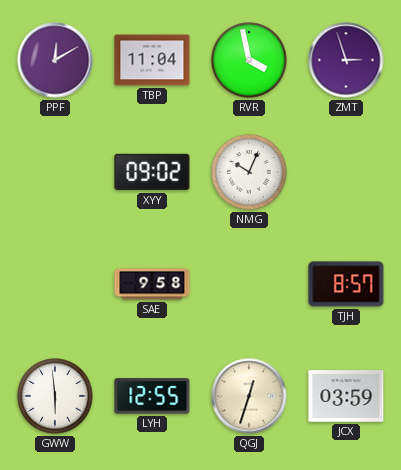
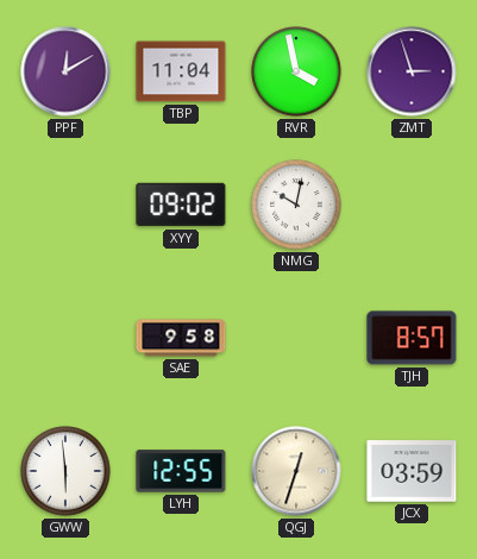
NMG: 10:04 -> 10:02 (296, 205)
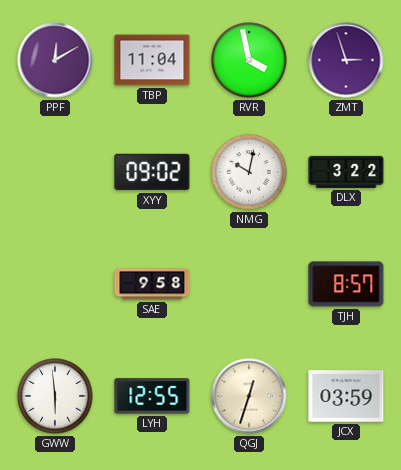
DLX: none -> 3:22 (346, 172)
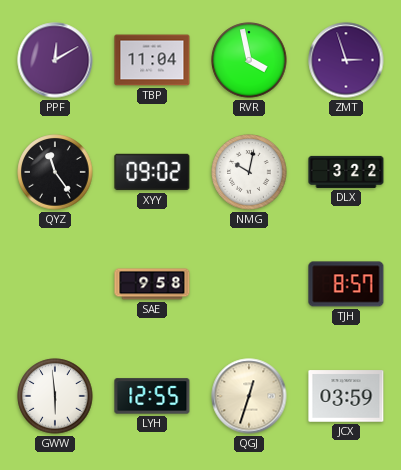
QYZ: none -> 11:24 (55, 172)
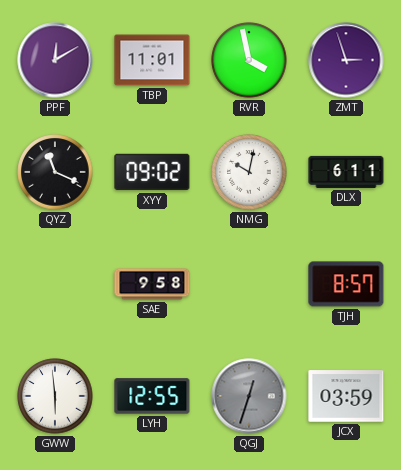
TBP: 11:04 -> 11:01 (152, 60)
QYZ: 11:24 -> 11:19 (55, 172)
DLX: 3:22 -> 6:11 (346, 172)
QGJ dial: cream -> grey (249, 396)
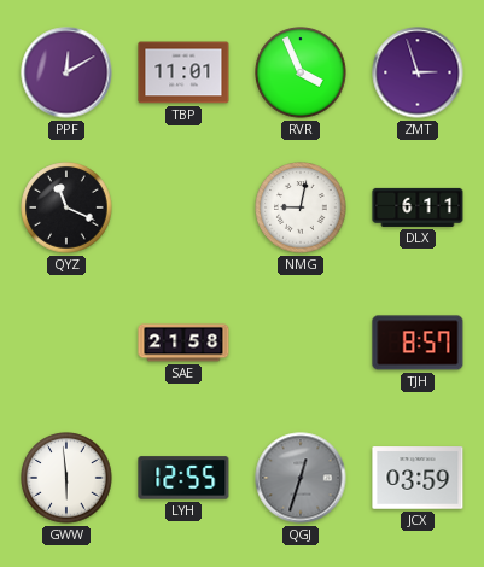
RVR: 3:58 -> 3:56 (301, 72)
XYY: 09:02 -> none (152, 172)
NMG: 10:02 -> 9:02 (301, 207)
SAE: 9:58 -> 21:58 (183, 343)
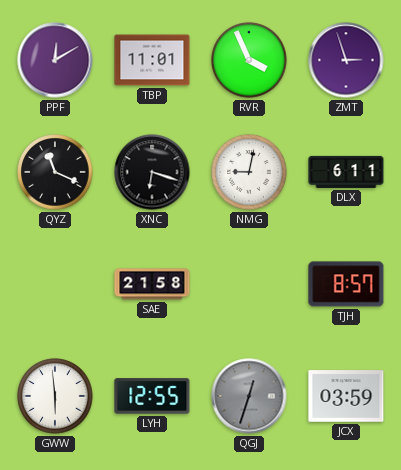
XNC: none -> 6:18 (152, 172)
